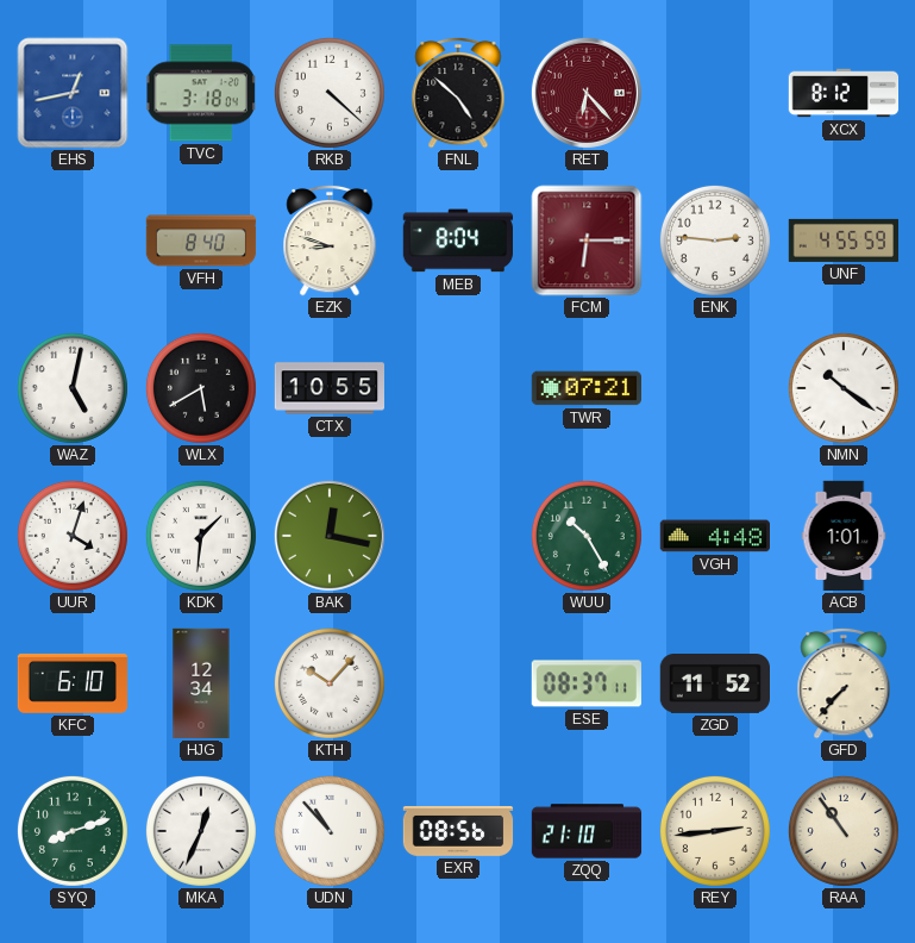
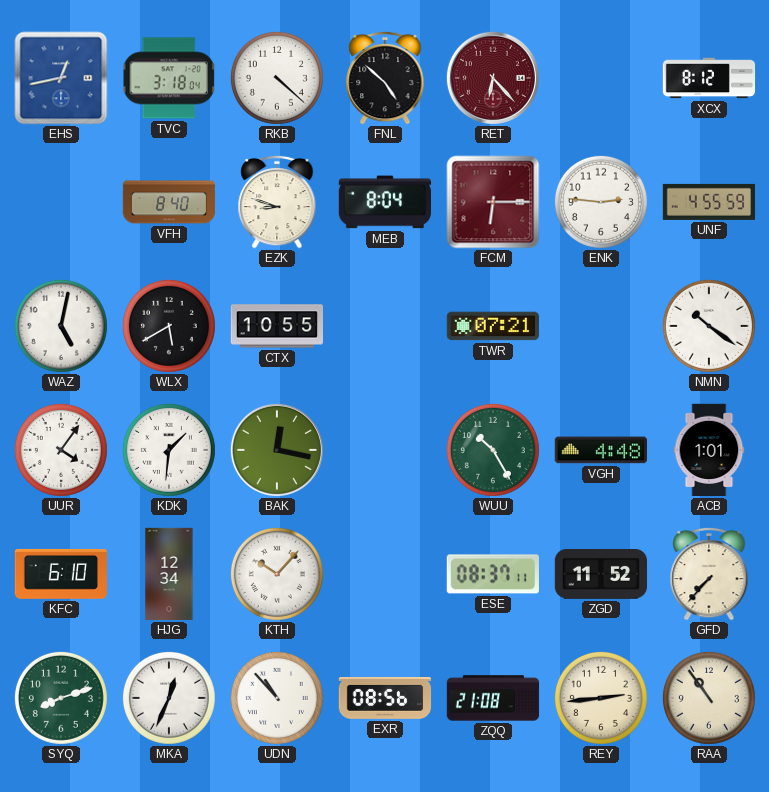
UUR: 4:03 -> 4:06 (61, 450)
ZQQ: 21:10 -> 21:08 (493, 698)
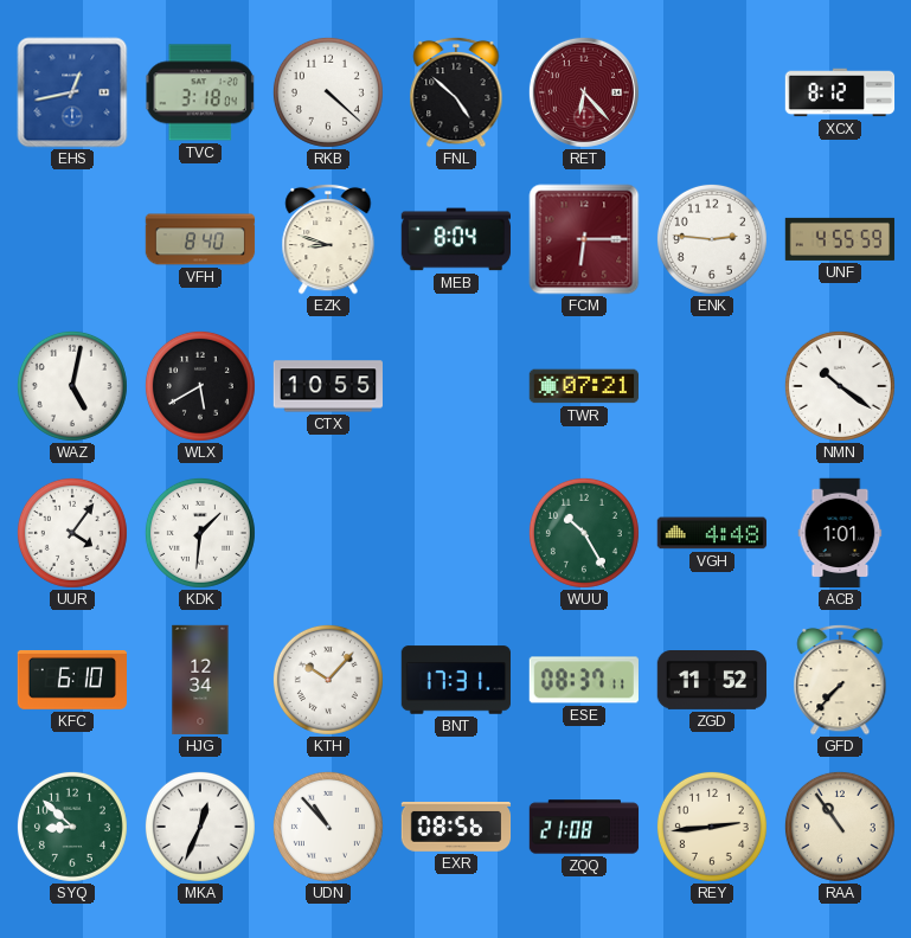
BAK: 12:17 -> none (277, 450)
BNT: none -> 17:31 (456, 680)
SYQ: 8:12 -> 8:52 (72, 827)
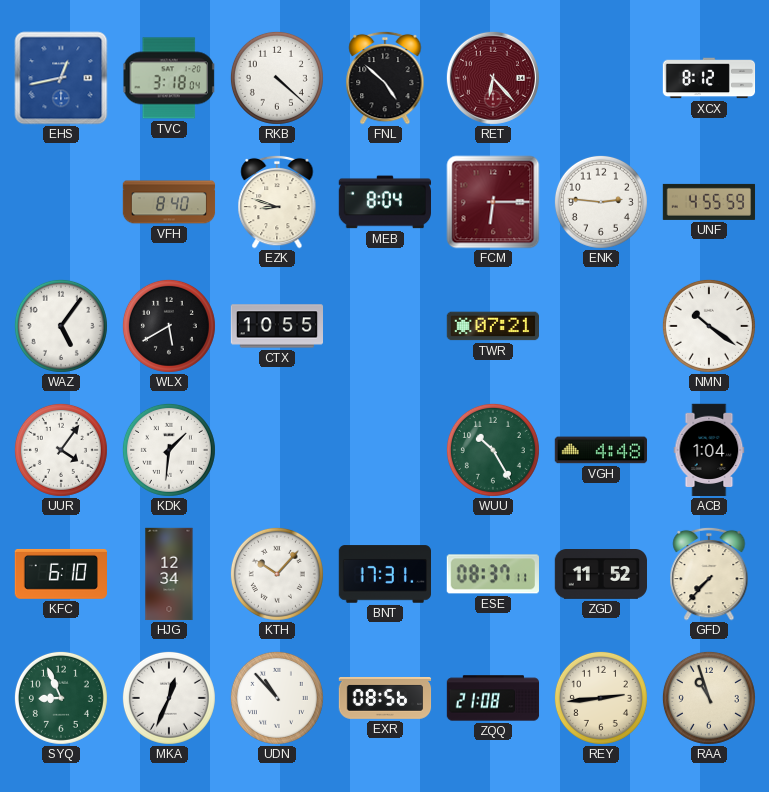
WAZ: 5:02 -> 5:06 (61, 326)
ACB: 1:01 -> 1:04 (709, 450)
SYQ: 8:52 -> 8:56 (61, 698)
RAA: 10:54 -> 10:57 (709, 698)
